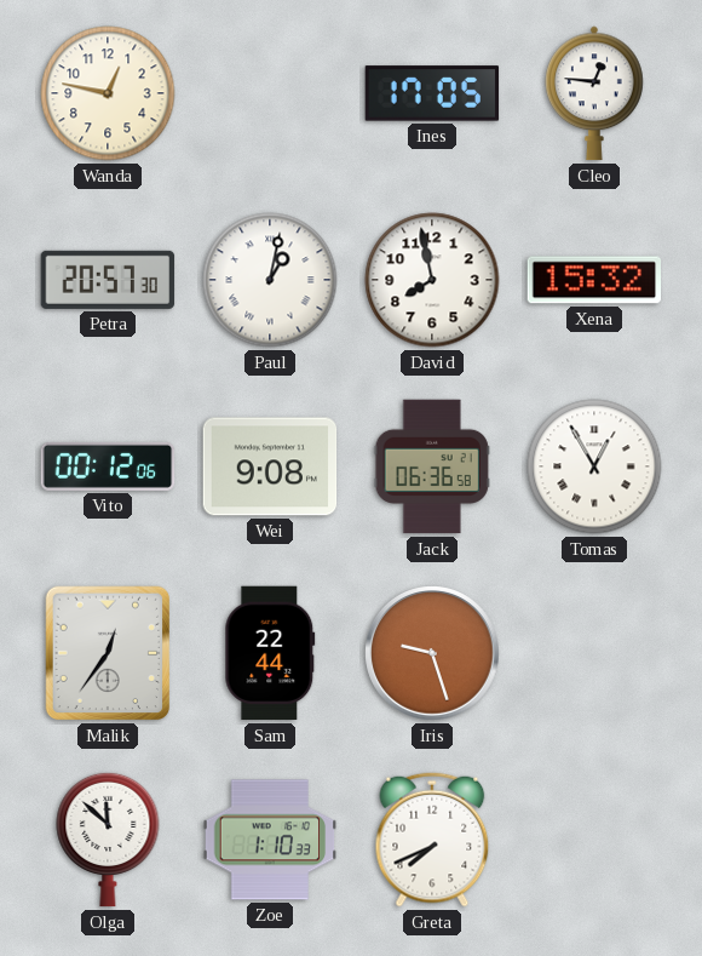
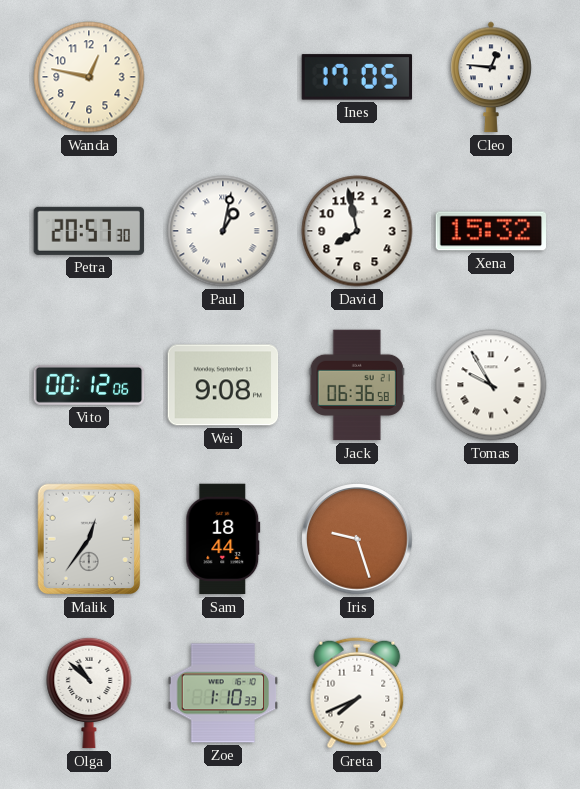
Tomas: 12:55 -> 9:55 (491, 385)
Sam: 22:44 -> 18:44 (223, 539)
Olga: 11:52 -> 10:52 (89, 693)
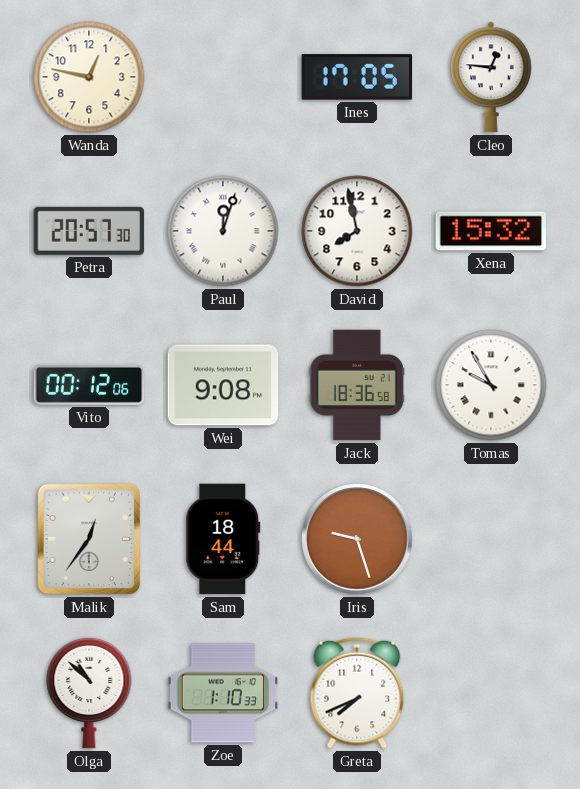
Paul: 1:02 -> 12:03 (223, 231)
Jack: 06:36 -> 18:36 (357, 385)
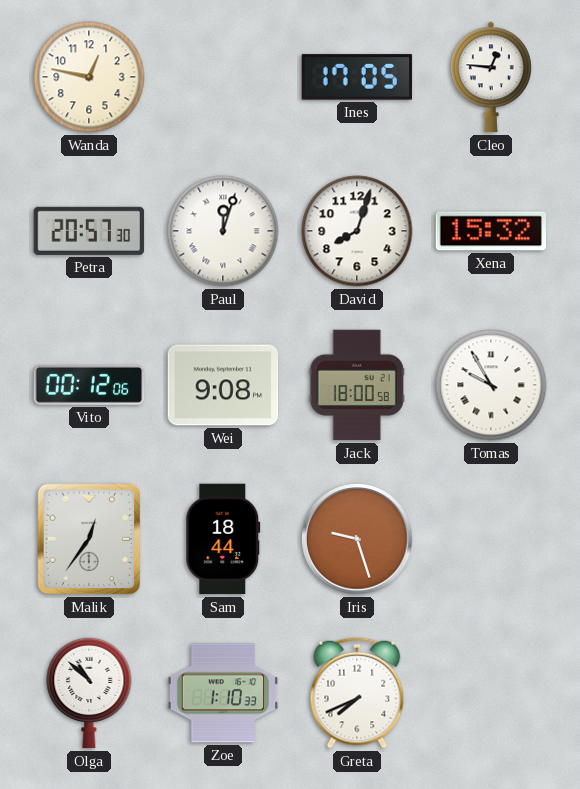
David: 7:58 -> 8:03 (357, 231)
Jack: 18:36 -> 18:00 (357, 385)
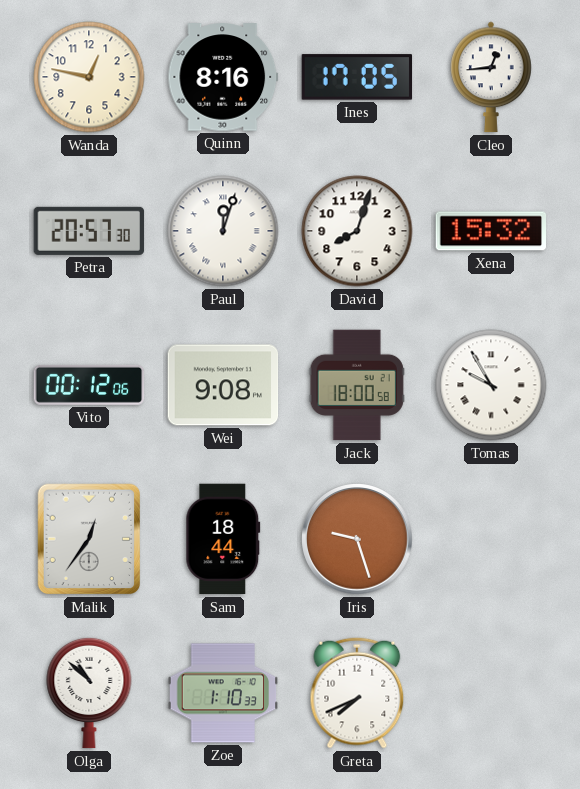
Quinn: none -> 8:16 (223, 77)
Cleo: 12:46 -> 12:44 (491, 77)
